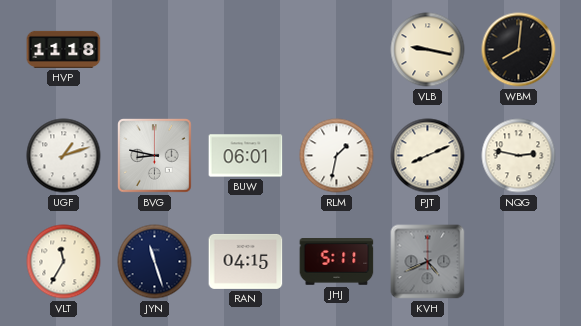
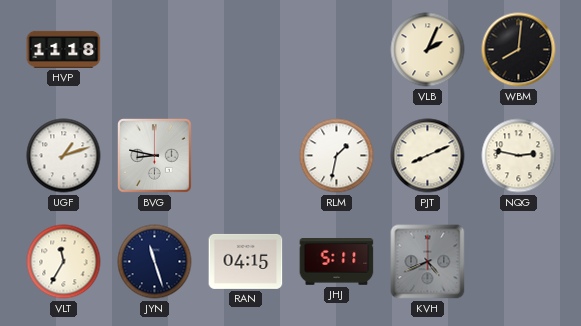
VLB: 9:17 -> 2:04 (428, 50)
BUW: 06:01 -> none (246, 156)
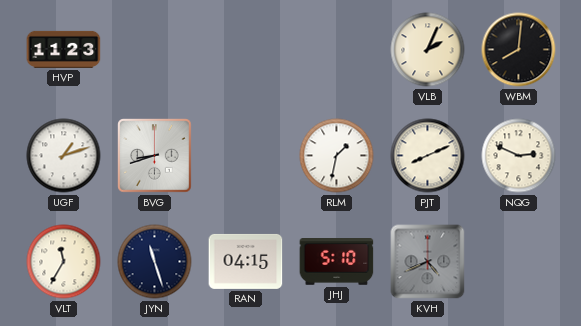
HVP: 11:18 -> 11:23 (64, 49)
BVG: 8:47 -> 8:42 (155, 156)
NQG: 2:47 -> 2:49 (519, 156)
JHJ: 5:11 -> 5:10 (337, 262)
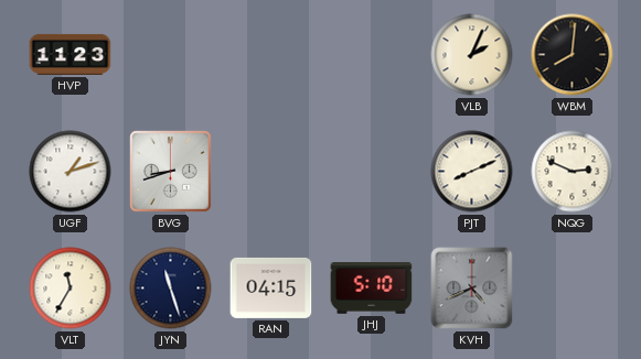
RLM: 1:32 -> none (337, 156)
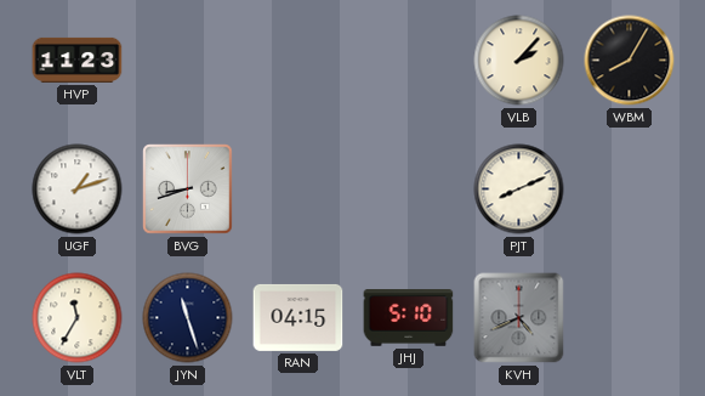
VLB: 2:04 -> 2:07 (519, 61)
WBM: 8:01 -> 8:05 (630, 61)
NQG: 2:49 -> none (573, 172)
